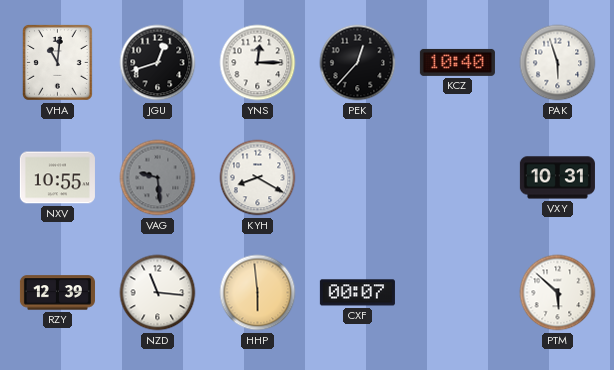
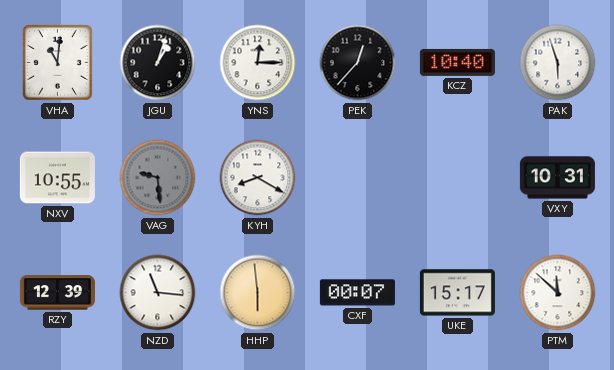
JGU: 12:42 -> 1:03 (158, 63)
UKE: none -> 15:17 (457, 293)
PTM: 5:52 -> 11:52 (558, 293)
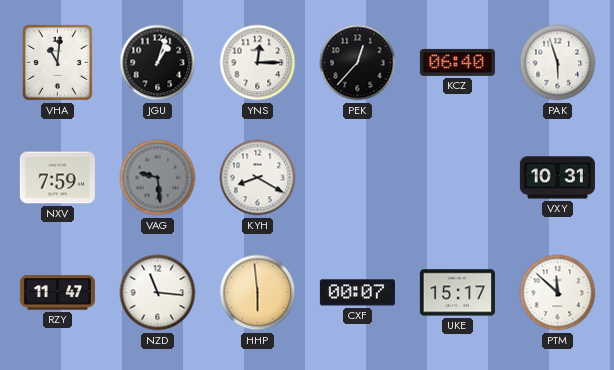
KCZ: 10:40 -> 06:40 (457, 62)
NXV: 10:55 -> 7:59 (57, 178)
RZY: 12:39 -> 11:47 (57, 293)
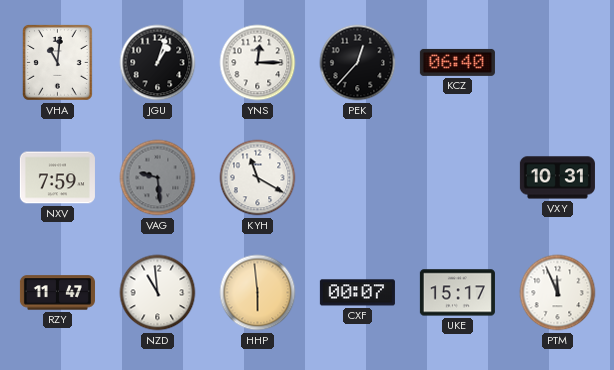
PAK: 5:57 -> none (558, 63)
KYH: 8:20 -> 11:20 (258, 178)
NZD: 11:16 -> 10:59 (158, 293)
PTM: 11:52 -> 11:56 (558, 293)
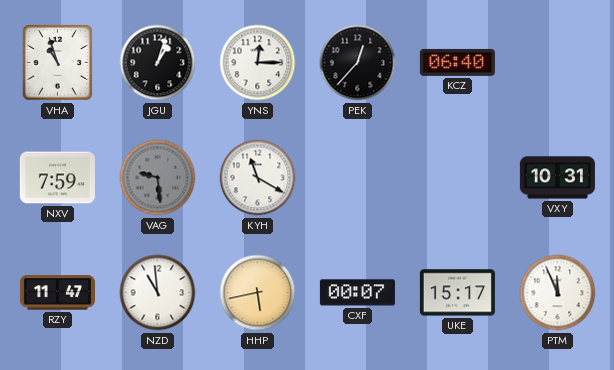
VHA: 11:01 -> 10:57 (57, 62)
HHP: 5:59 -> 5:43 (258, 293)
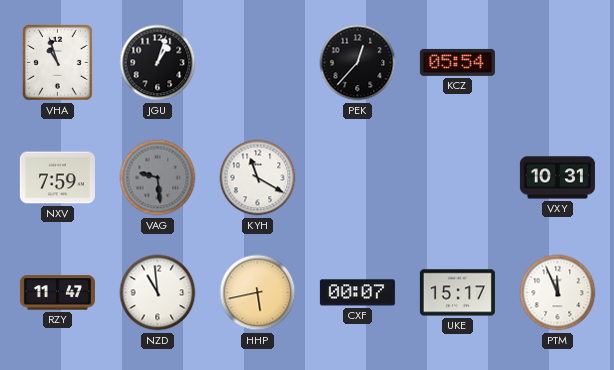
YNS: 12:15 -> none (258, 63)
KCZ: 06:40 -> 05:54 (457, 62)
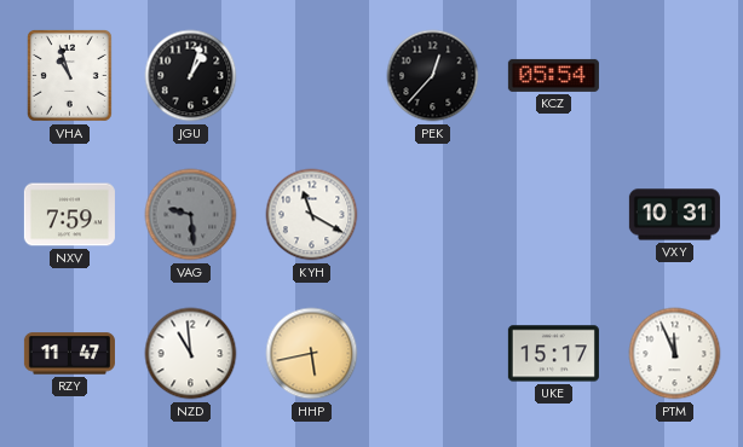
CXF: 00:07 -> none (357, 293)
